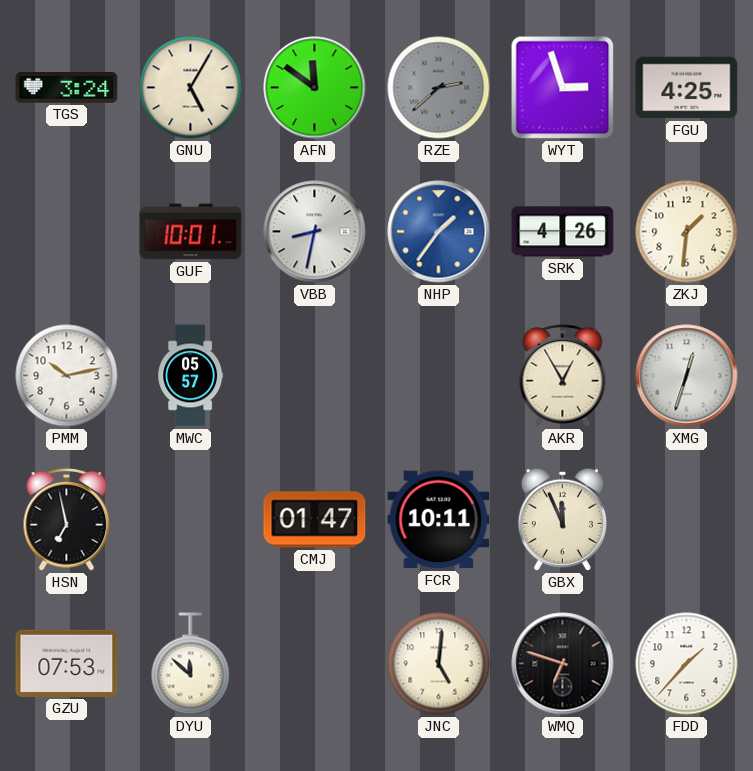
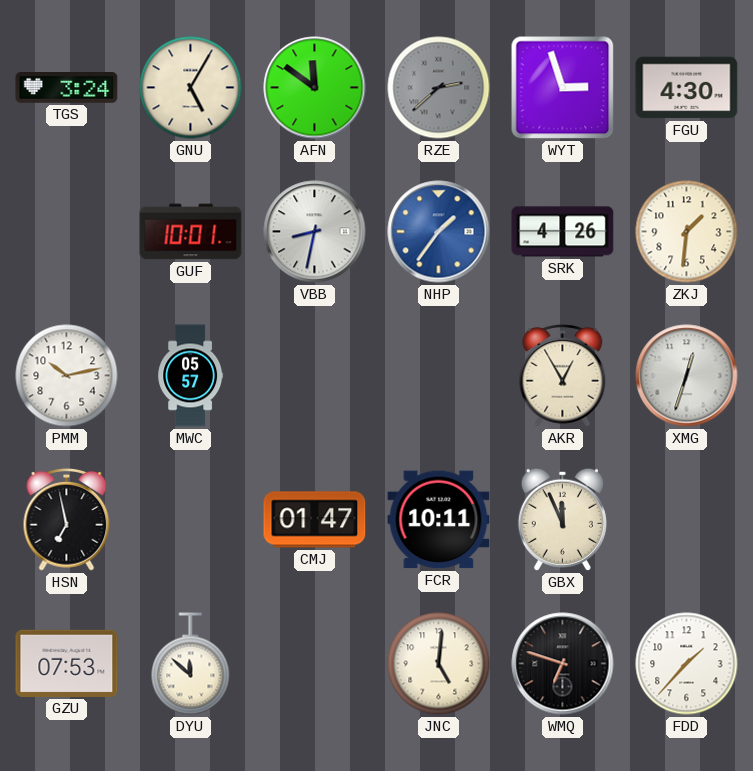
FGU: 4:25 -> 4:30 (687, 88)
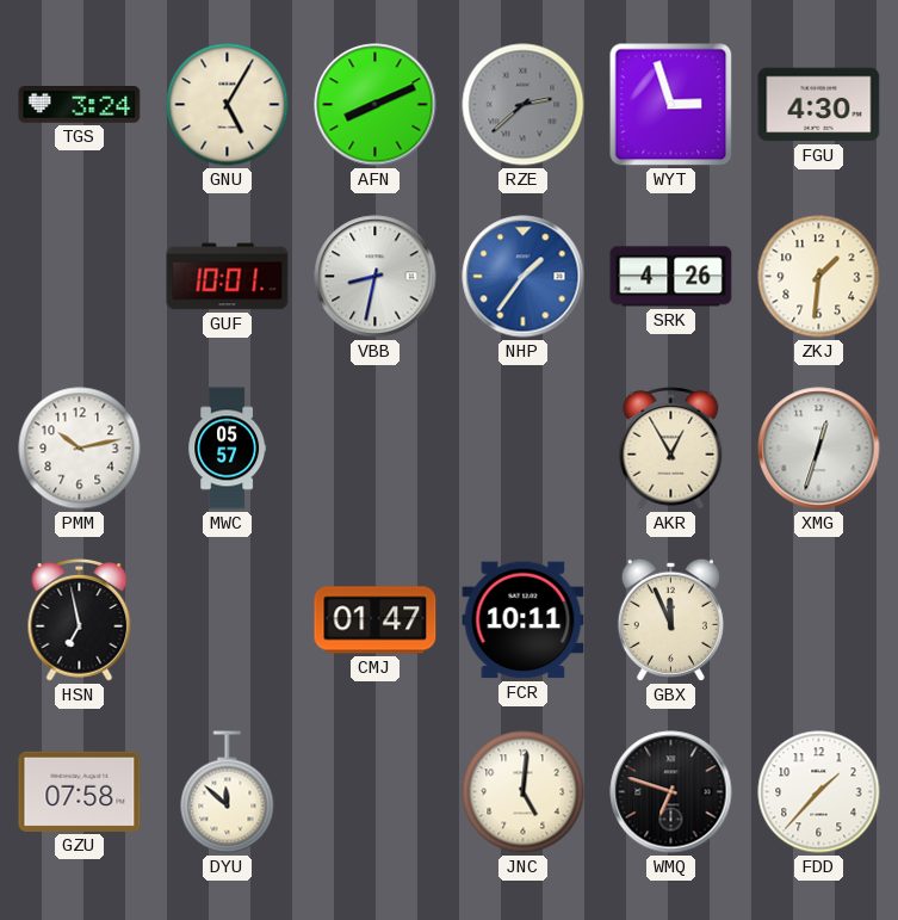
AFN: 11:51 -> 8:11 (376, 105)
GZU: 07:53 -> 07:58 (80, 791)
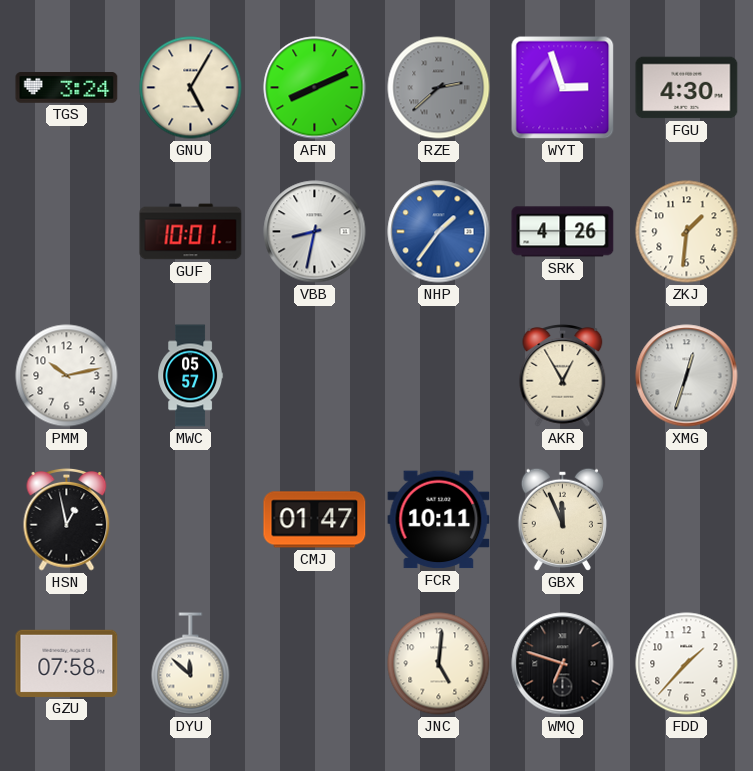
HSN: 6:58 -> 12:58 (67, 519)
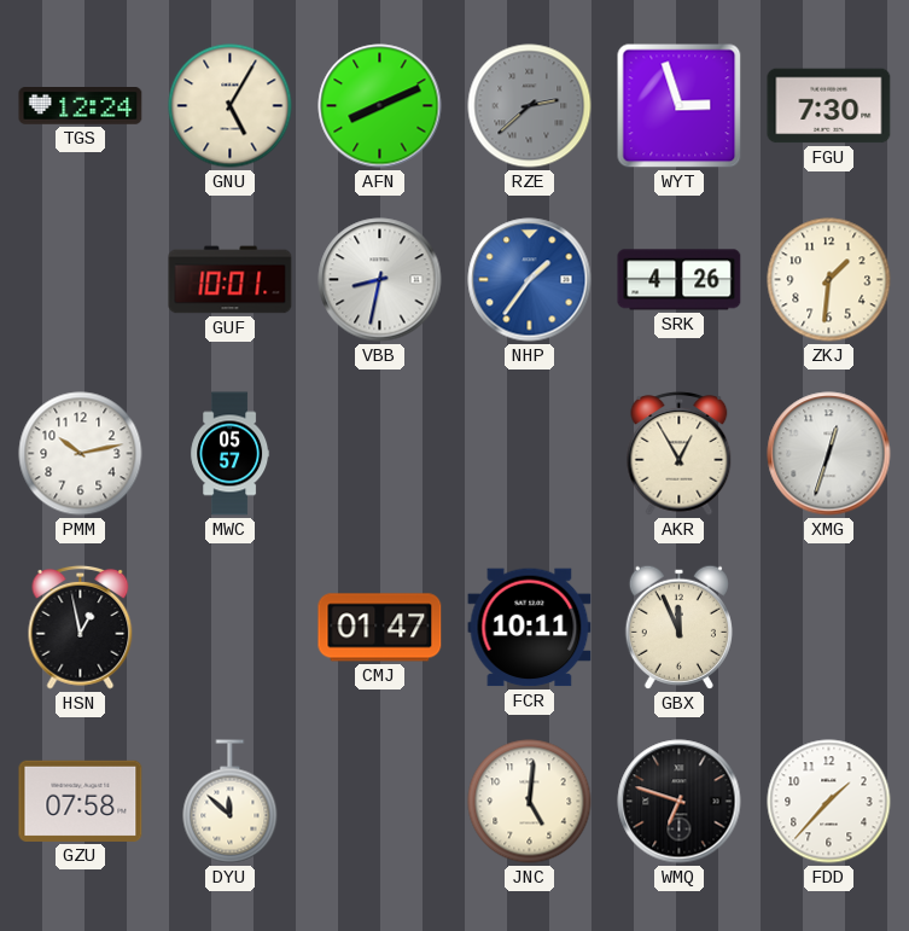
TGS: 3:24 -> 12:24 (81, 106)
FGU: 4:30 -> 7:30 (829, 106)
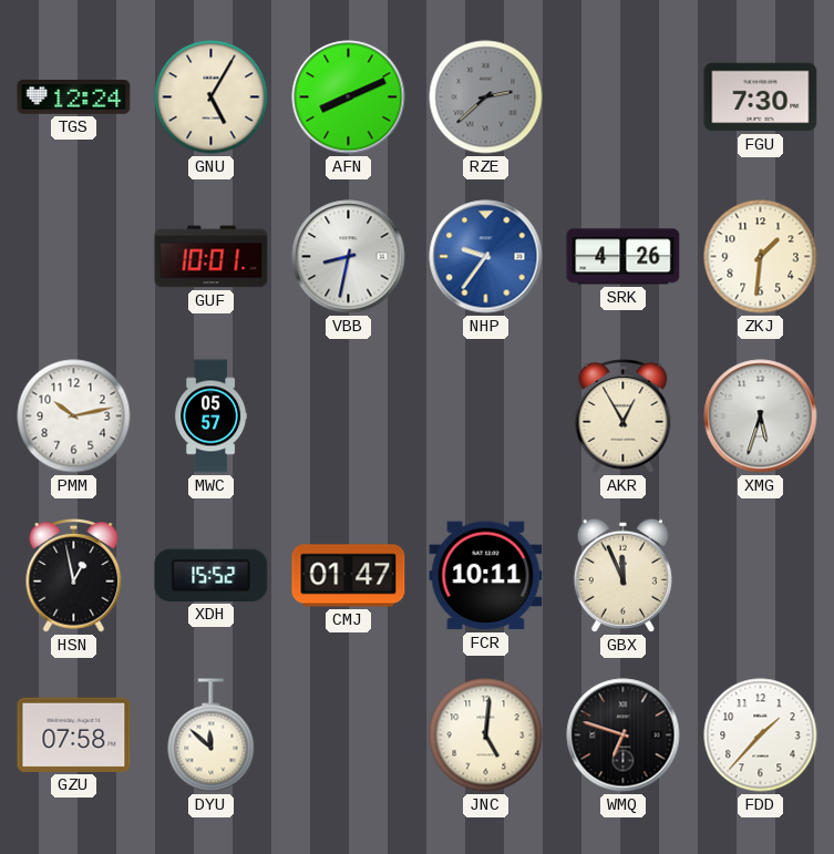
WYT: 2:57 -> none (680, 106)
NHP: 1:36 -> 9:36 (486, 257)
XMG: 12:33 -> 5:33 (761, 416)
XDH: none -> 15:52 (212, 575)
